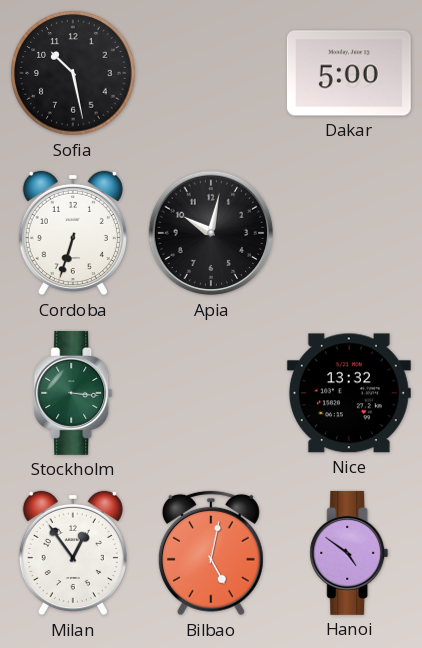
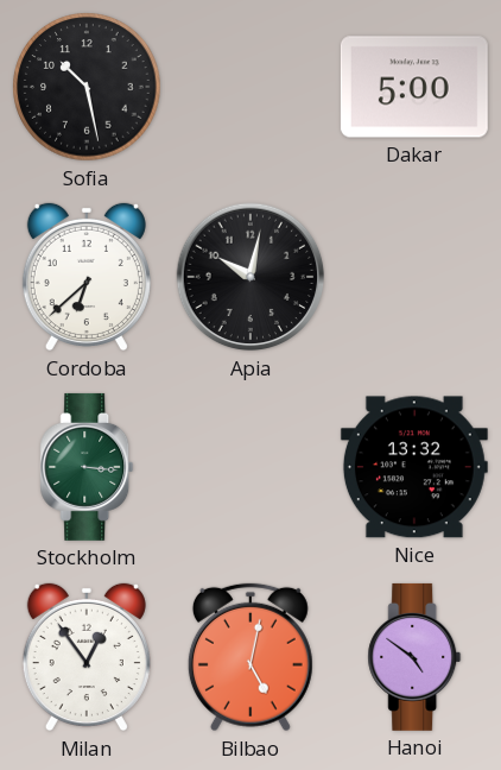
Cordoba: 6:33 -> 6:38 (87, 277)
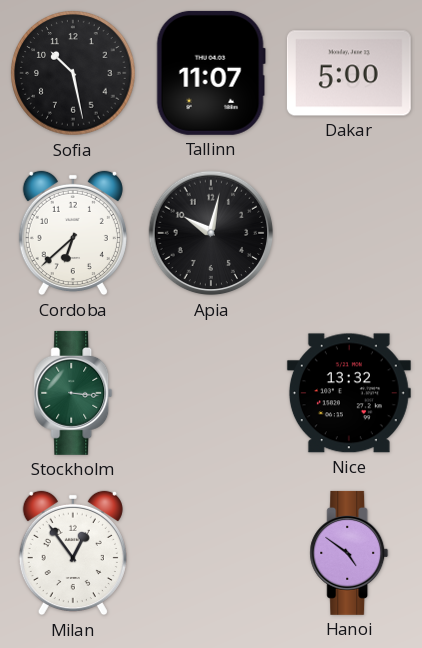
Tallinn: none -> 11:07 (211, 73)
Bilbao: 5:02 -> none (251, 657)
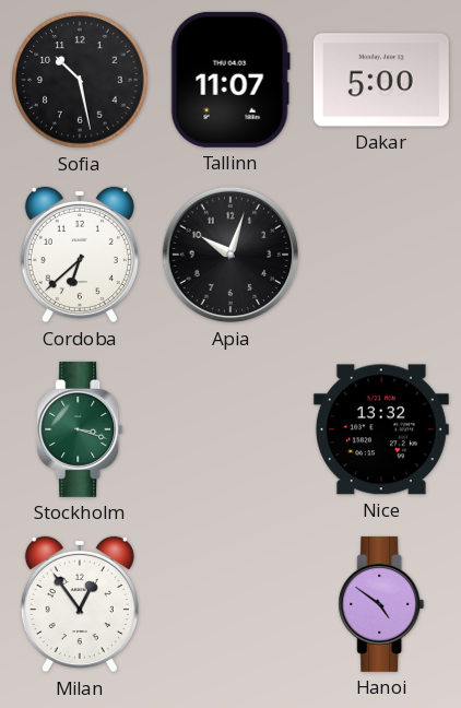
Apia: 10:02 -> 10:03 (230, 255)
Stockholm: 3:16 -> 3:18 (80, 429)
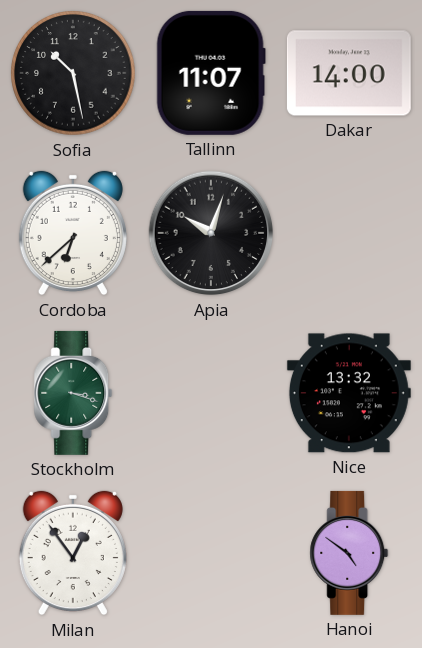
Dakar: 5:00 -> 14:00 (349, 73)
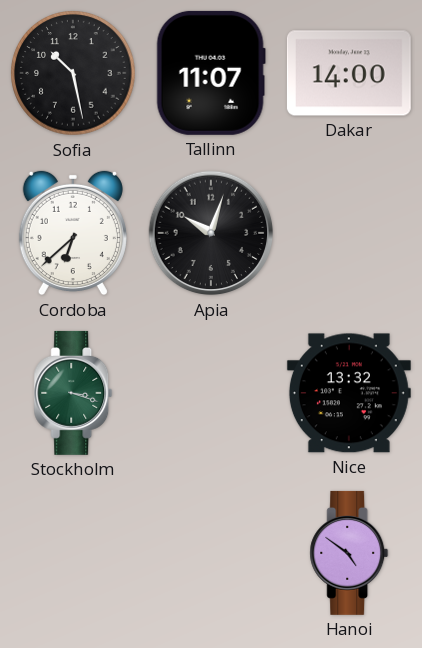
Milan: 12:54 -> none (73, 553)
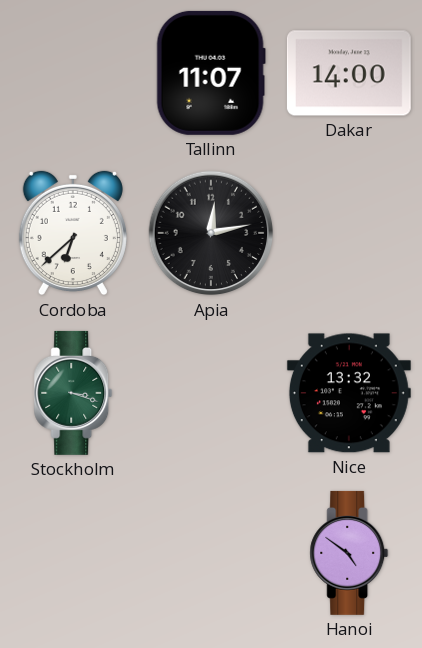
Sofia: 10:28 -> none (73, 73)
Apia: 10:03 -> 12:13 (211, 233)
